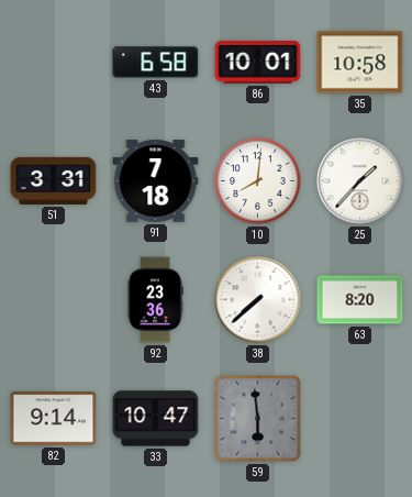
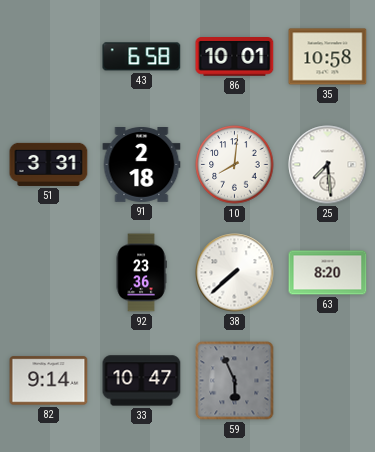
91: 7:18 -> 2:18 (142, 165)
25: 1:37 -> 7:29 (328, 165)
59: 5:59 -> 5:56 (235, 381)
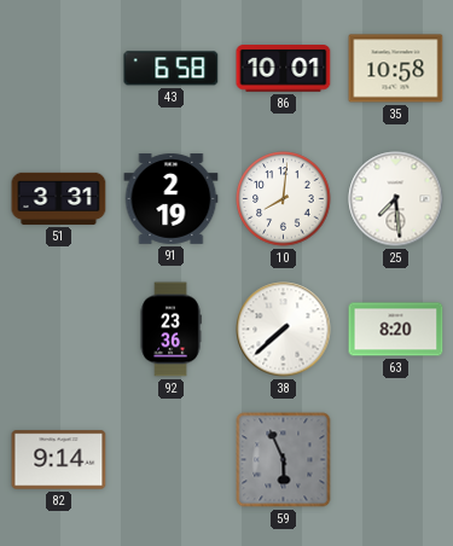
91: 2:18 -> 2:19 (172, 199)
33: 10:47 -> none (142, 381)
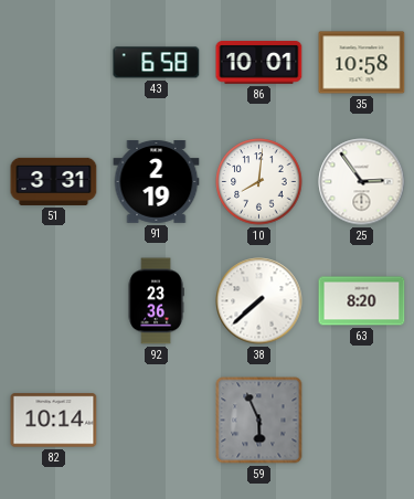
25: 7:29 -> 2:54 (362, 182)
82: 9:14 -> 10:14 (54, 421)
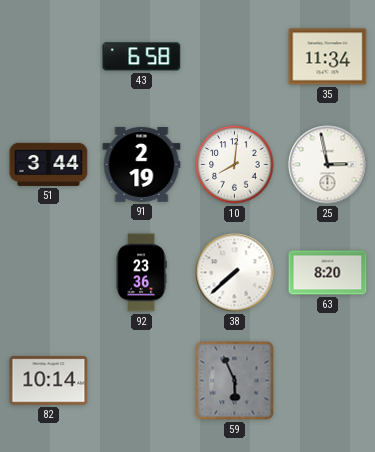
86: 10:01 -> none (259, 63)
35: 10:58 -> 11:34 (328, 57)
51: 3:31 -> 3:44 (49, 164)
25: 2:54 -> 2:58 (328, 165)
